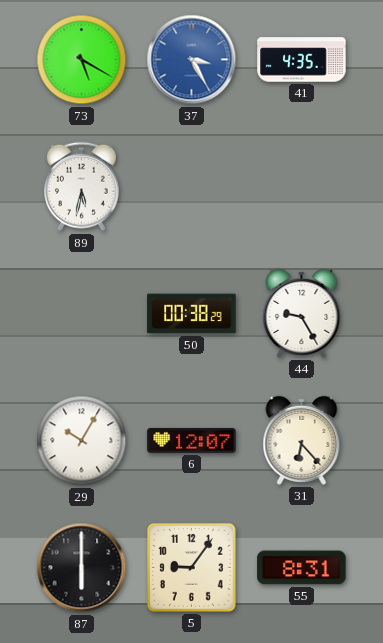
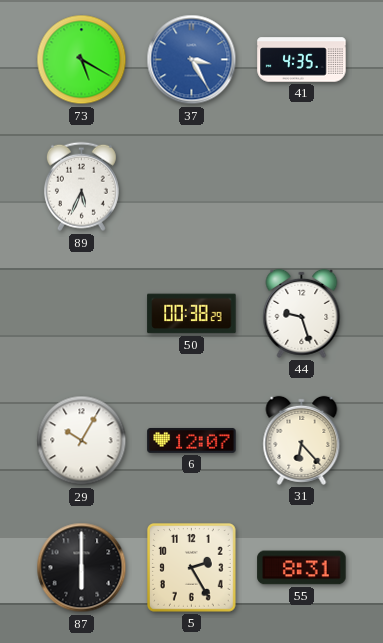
89: 5:32 -> 5:34 (81, 187)
44: 9:25 -> 9:27 (302, 313)
5: 9:06 -> 2:25 (192, 568)
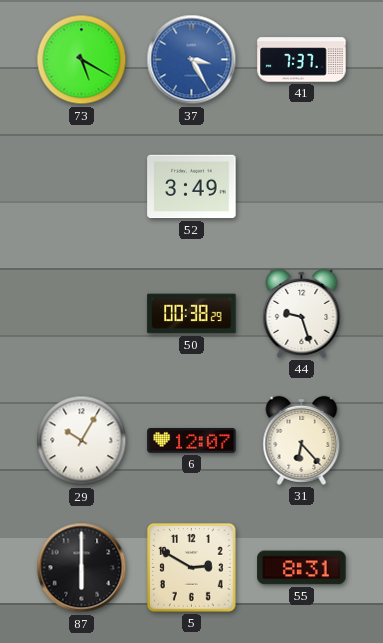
41: 4:35 -> 7:37 (302, 60)
89: 5:34 -> none (81, 187)
52: none -> 3:49 (192, 187)
5: 2:25 -> 2:50 (192, 568)
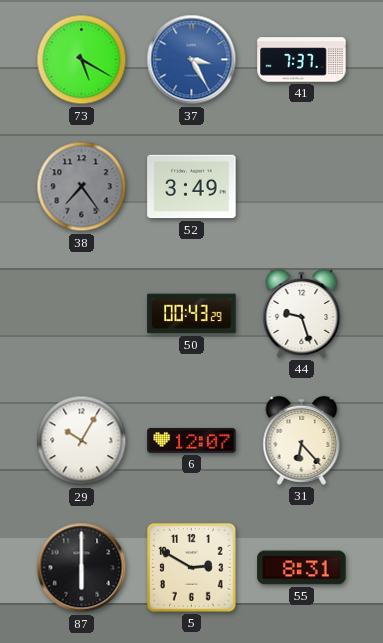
38: none -> 7:24 (82, 187)
50: 00:38 -> 00:43 (192, 314)
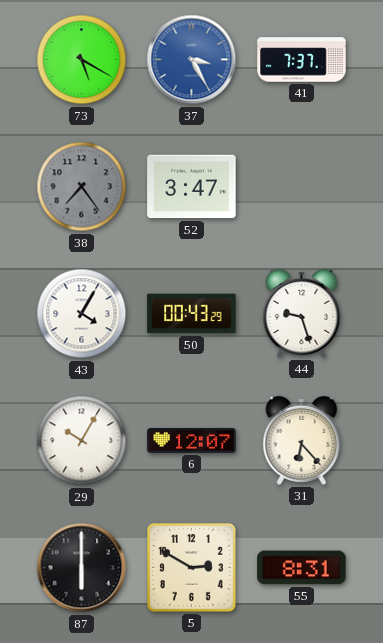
52: 3:49 -> 3:47 (192, 187)
43: none -> 4:05 (82, 314)
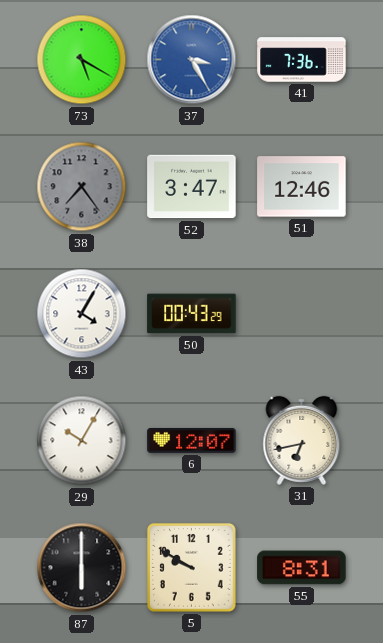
41: 7:37 -> 7:36 (302, 60)
51: none -> 12:46 (302, 187)
44: 9:27 -> none (302, 313)
31: 6:23 -> 6:43 (302, 440)
5: 2:50 -> 9:50 (192, 568)
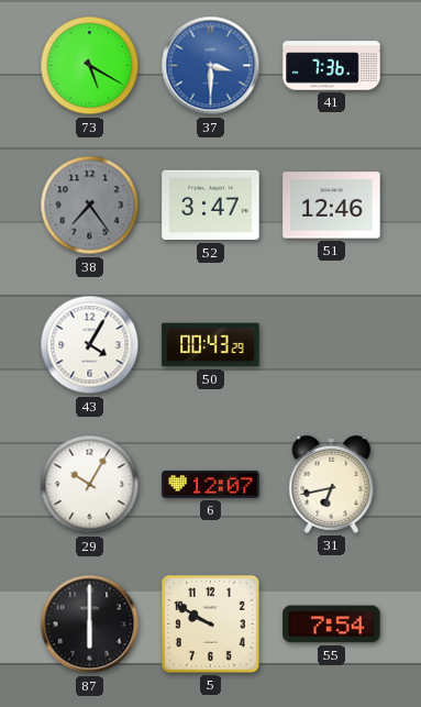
37: 3:25 -> 3:30 (211, 66)
55: 8:31 -> 7:54 (332, 625)
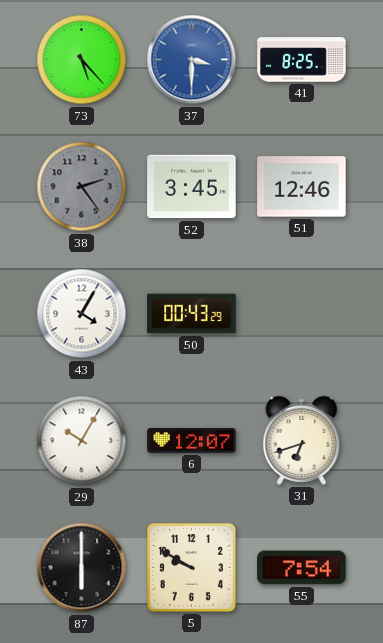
73: 5:20 -> 5:23 (82, 60)
41: 7:36 -> 8:25 (302, 60)
38: 7:24 -> 2:24 (82, 187)
52: 3:47 -> 3:45 (192, 187)
31: 6:43 -> 6:42 (302, 440)
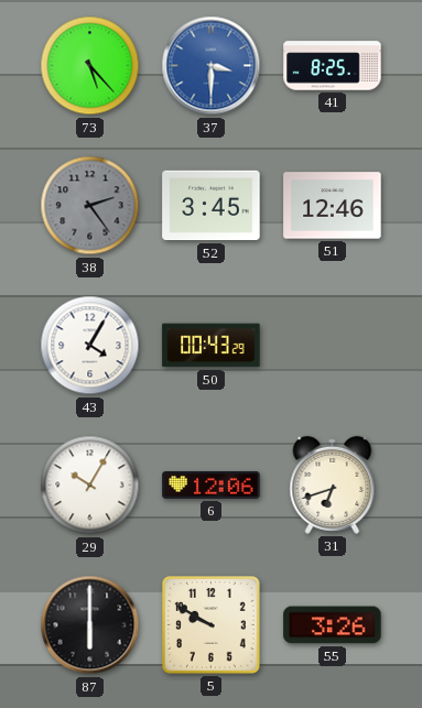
6: 12:07 -> 12:06 (212, 484)
55: 7:54 -> 3:26 (333, 625)
